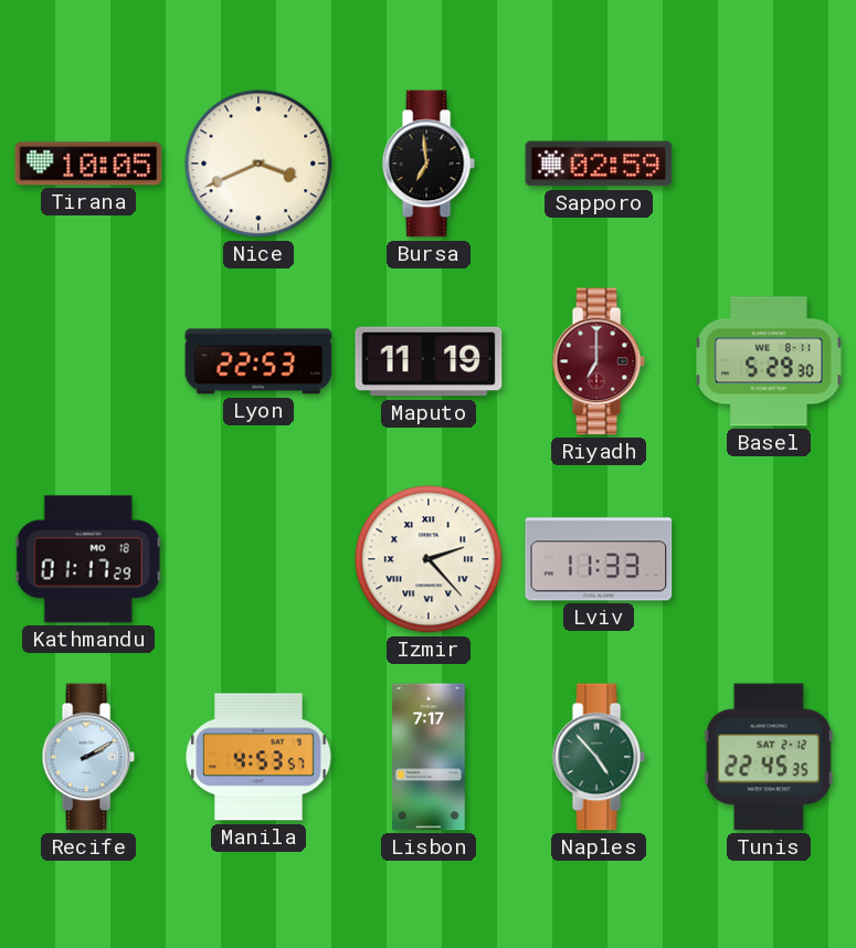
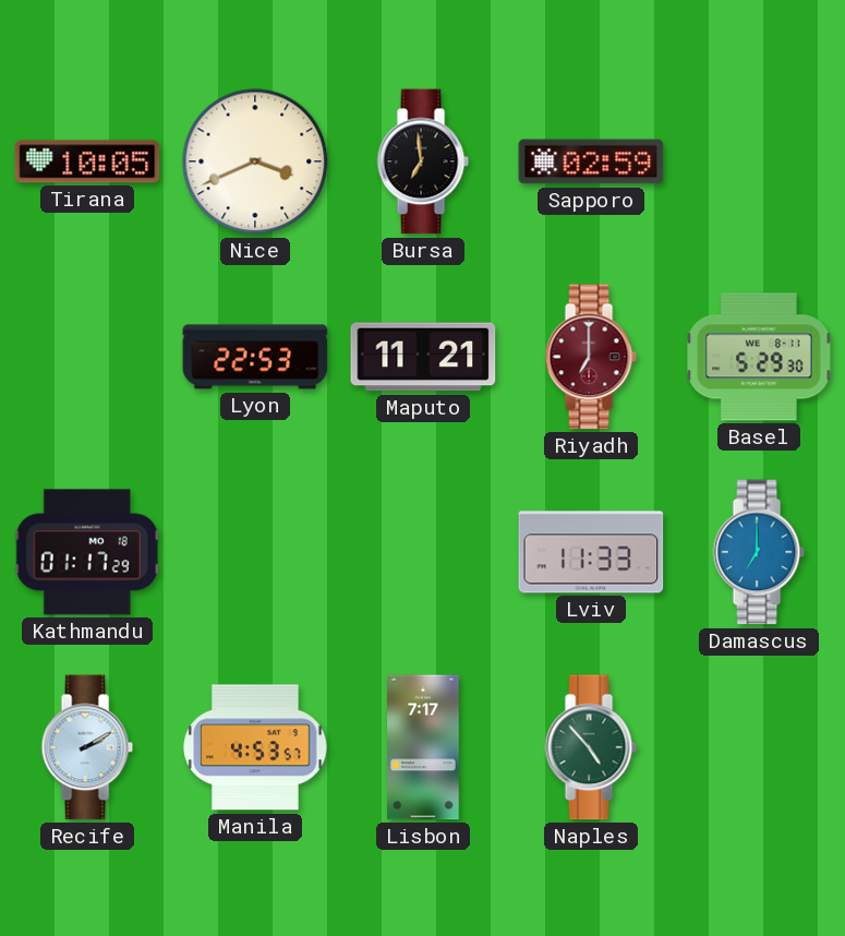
Maputo: 11:19 -> 11:21 (423, 357)
Izmir: 2:23 -> none (429, 559)
Damascus: none -> 7:00 (759, 552)
Tunis: 22:45 -> none (769, 757)
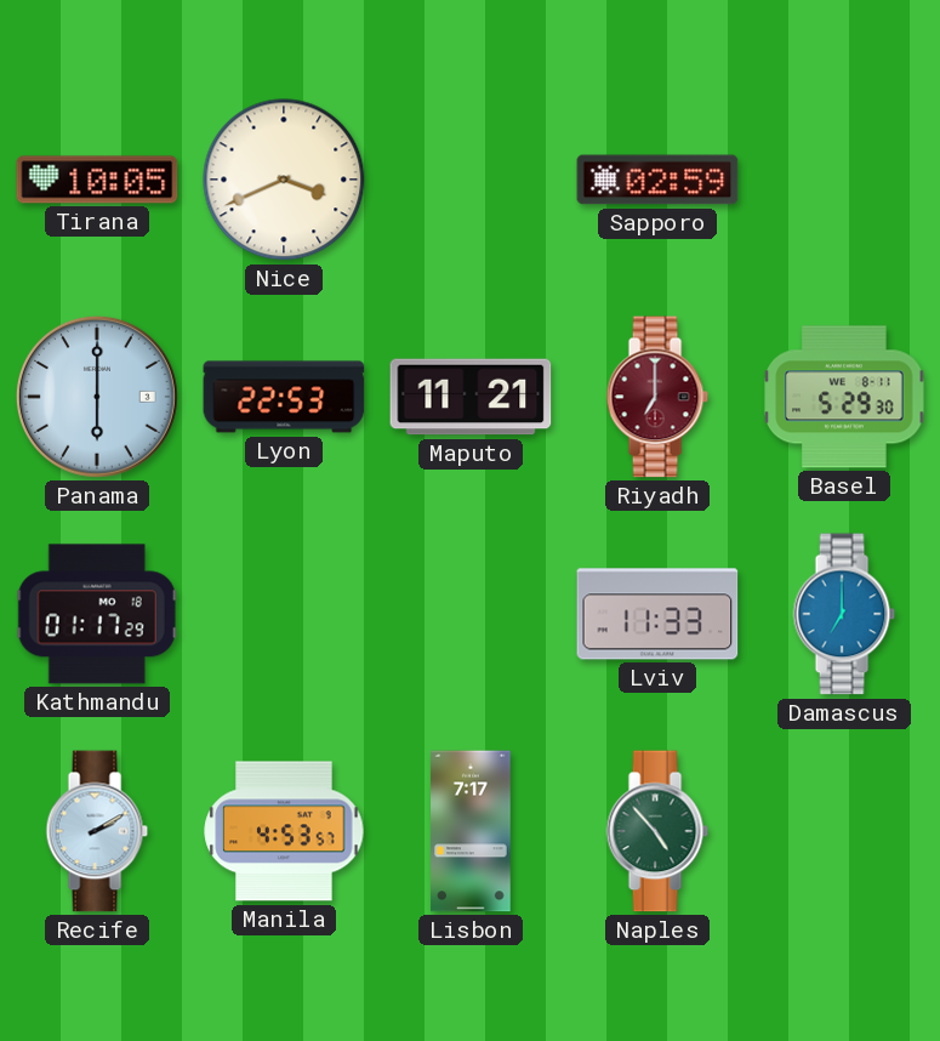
Bursa: 6:59 -> none (423, 161)
Panama: none -> 6:00 (97, 397)
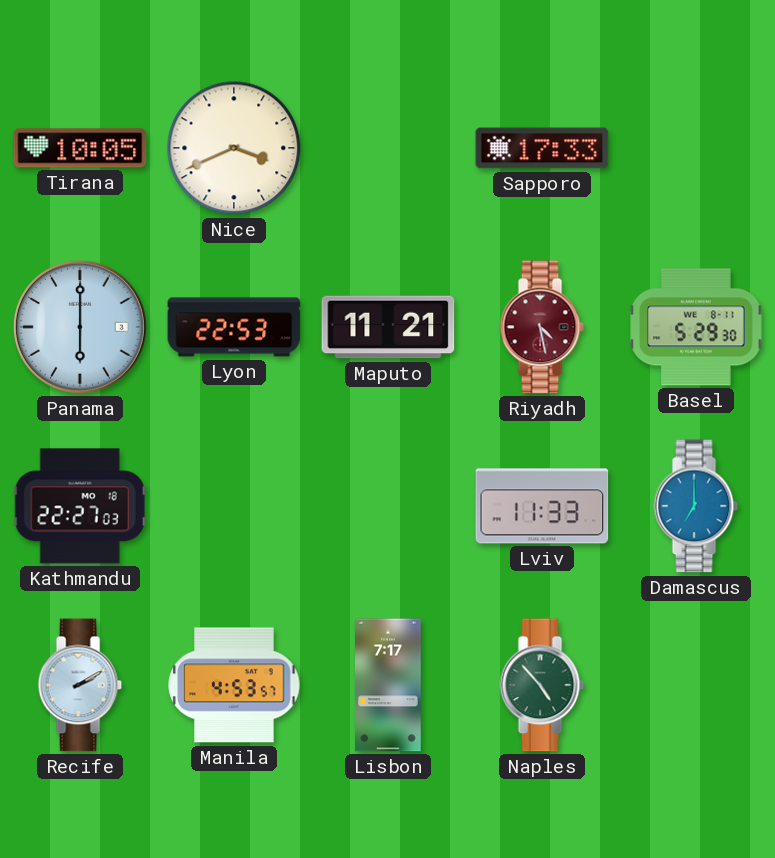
Sapporo: 02:59 -> 17:33 (542, 148)
Riyadh: 7:00 -> 4:28 (542, 327)
Kathmandu: 01:17 -> 22:27 (80, 506)
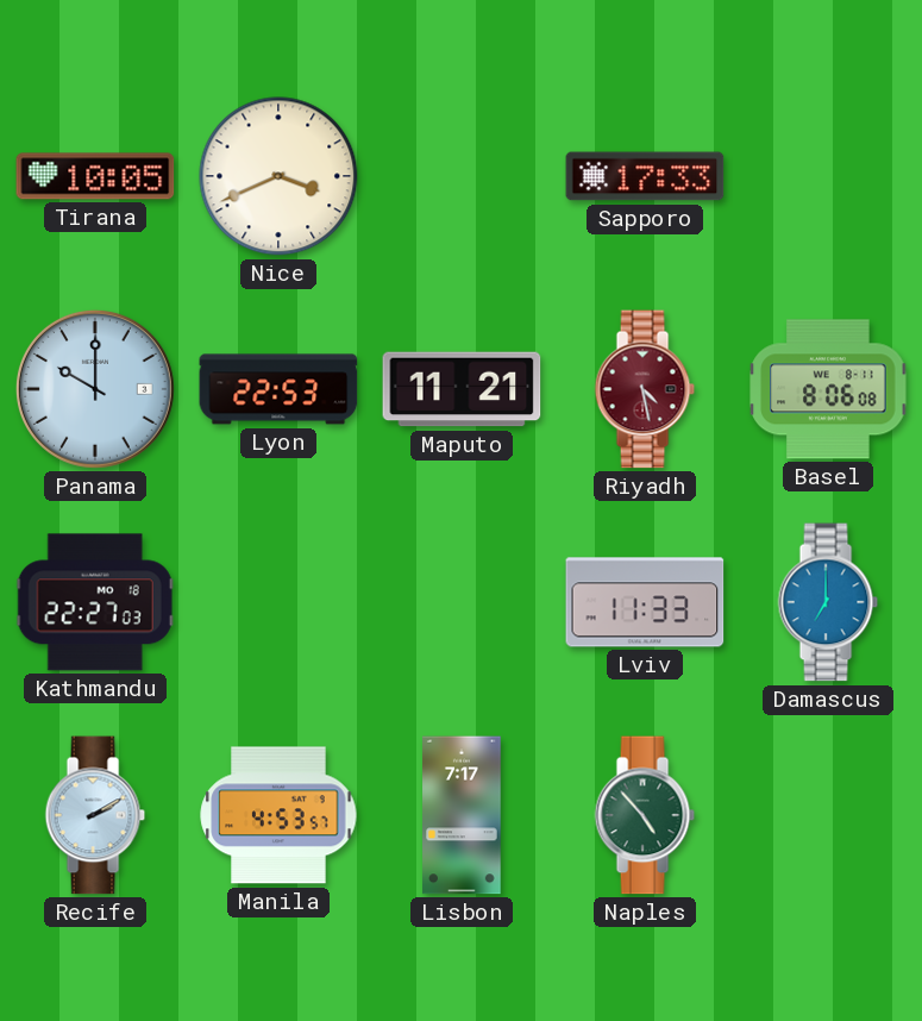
Panama: 6:00 -> 10:00 (95, 389)
Basel: 5:29 -> 8:06 (828, 389)
